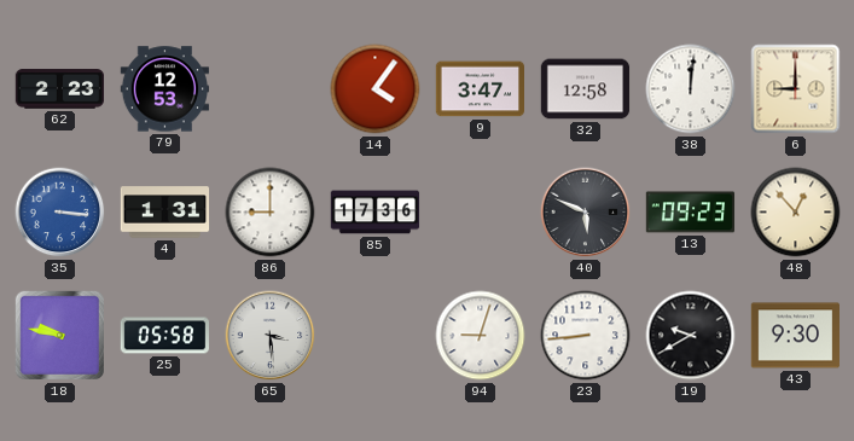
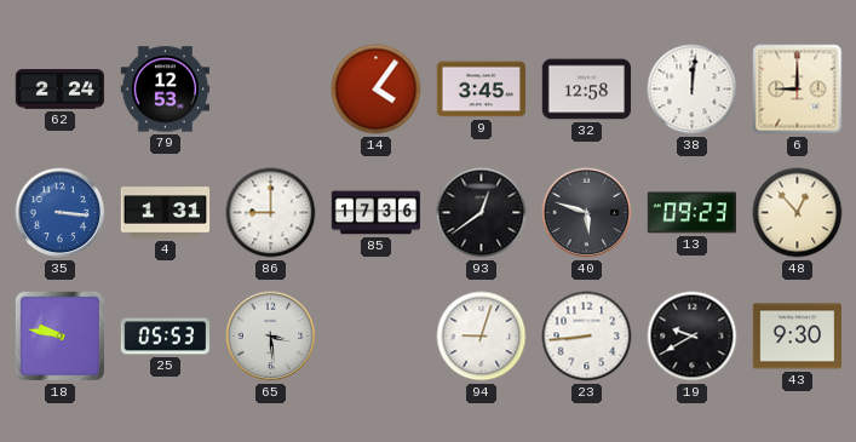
62: 2:23 -> 2:24 (61, 90)
9: 3:47 -> 3:45 (481, 90)
93: none -> 12:39 (482, 213)
40: 5:49 -> 5:48 (587, 213)
25: 05:58 -> 05:53 (166, 337)
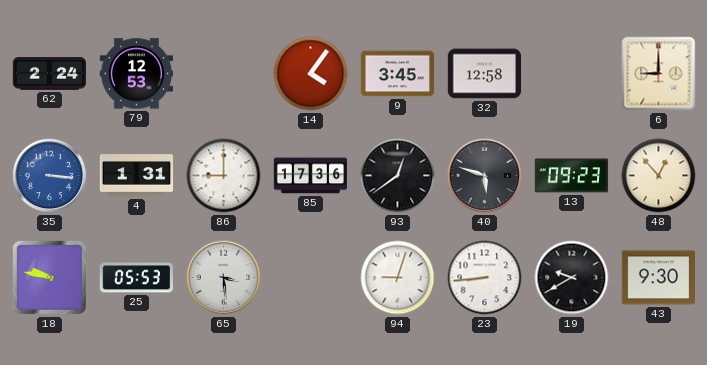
38: 12:01 -> none (693, 90)
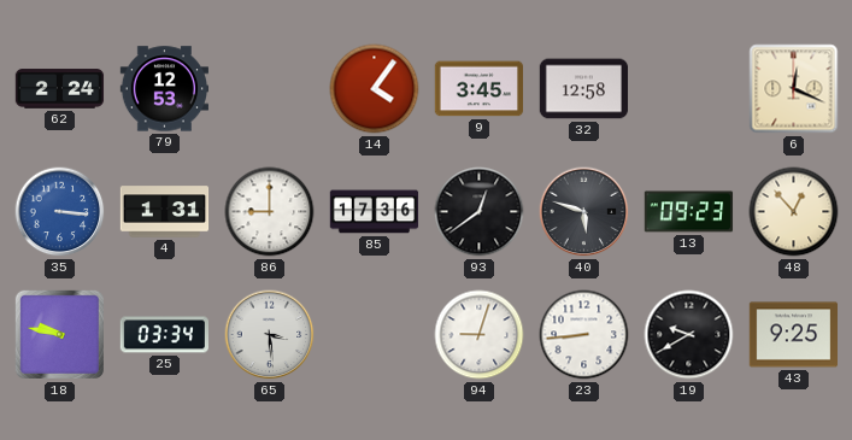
6: 9:00 -> 12:19 (794, 89)
25: 05:53 -> 03:34 (165, 335)
43: 9:30 -> 9:25 (794, 335)
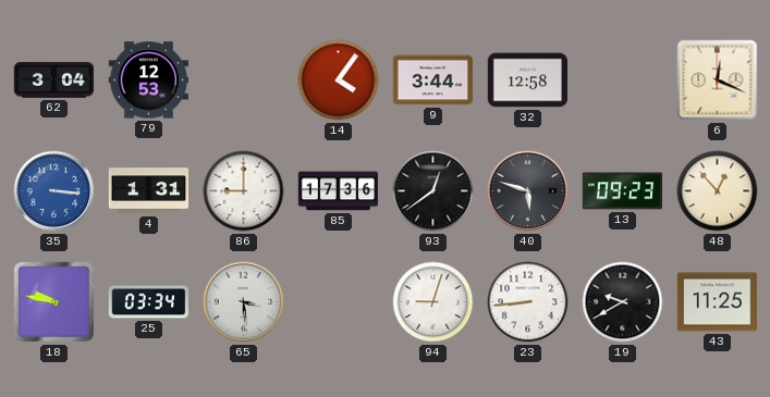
62: 2:24 -> 3:04 (54, 80)
9: 3:45 -> 3:44 (432, 80)
43: 9:25 -> 11:25 (718, 302)
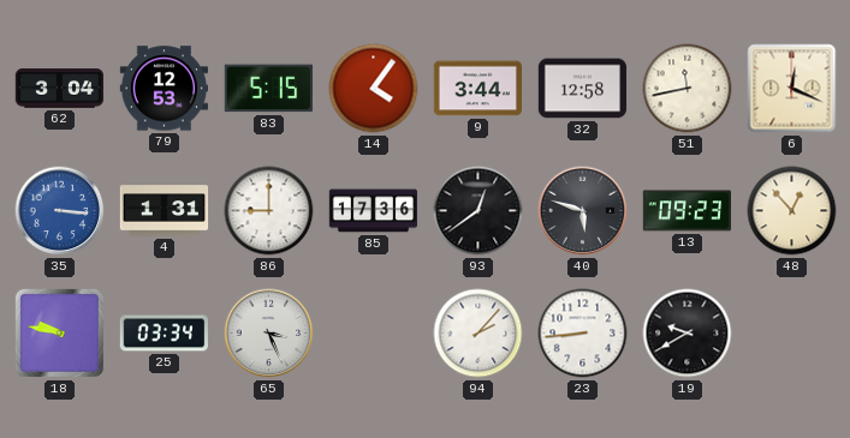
83: none -> 5:15 (268, 89)
51: none -> 11:43 (688, 89)
65: 3:29 -> 3:26 (269, 334)
94: 9:03 -> 2:07 (479, 334)
43: 11:25 -> none (718, 302)
